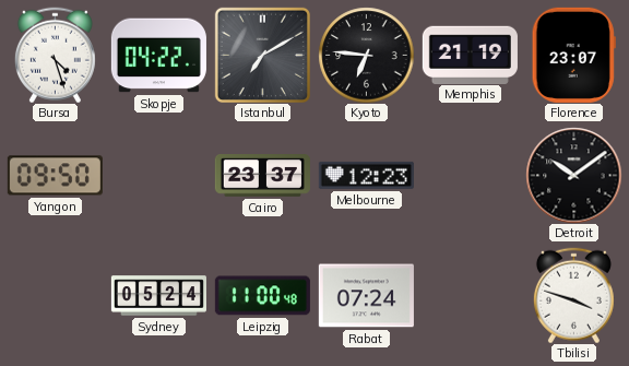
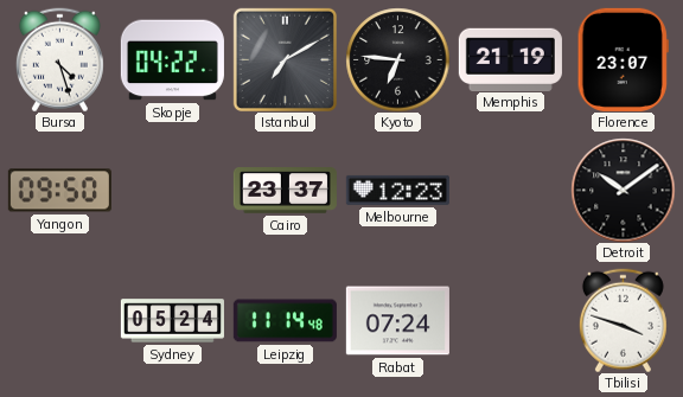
Leipzig: 11:00 -> 11:14 (285, 321)
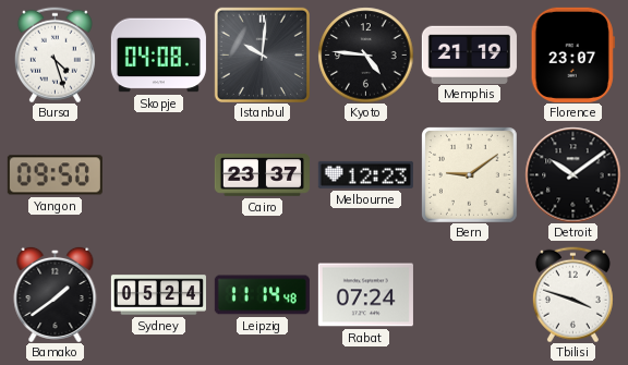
Skopje: 04:22 -> 04:08 (158, 56)
Istanbul: 7:10 -> 10:01 (262, 54)
Kyoto: 6:46 -> 4:46 (365, 54)
Bern: none -> 9:09 (470, 175)
Bamako: none -> 1:39 (56, 294)
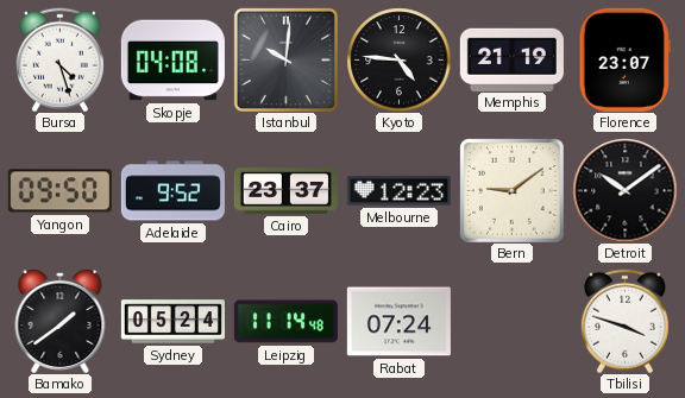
Adelaide: none -> 9:52 (172, 191)
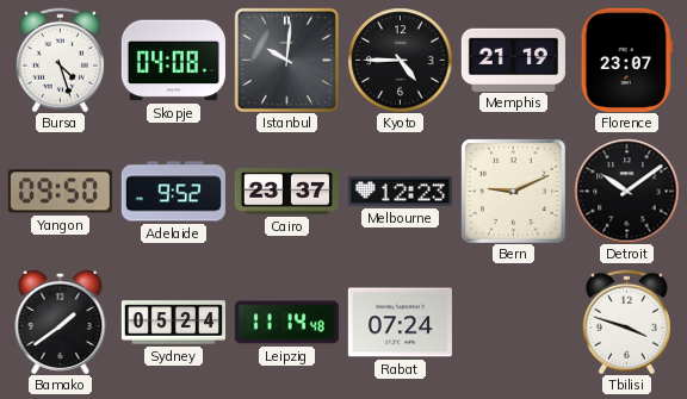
Kyoto: 4:46 -> 4:45 (400, 60)
Bern: 9:09 -> 9:11 (514, 192)
